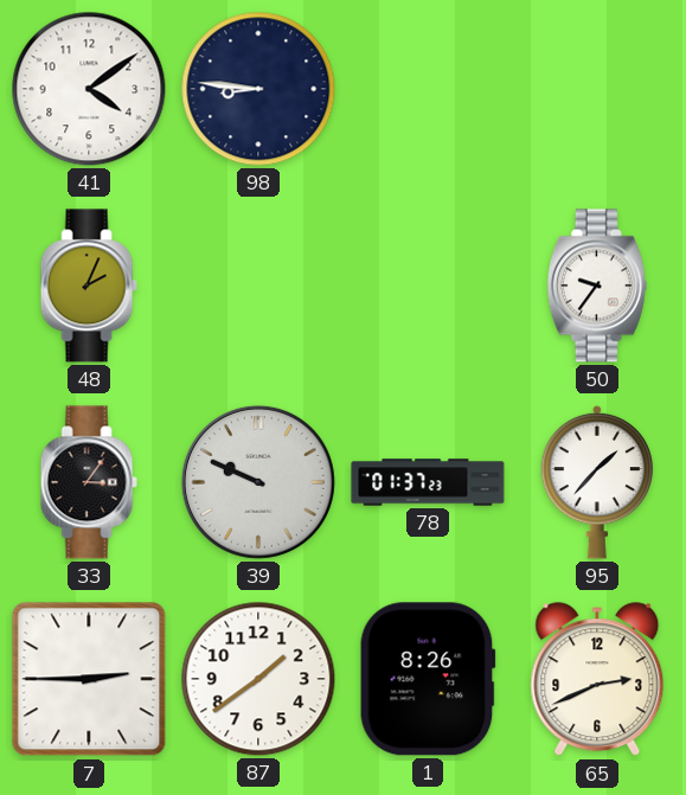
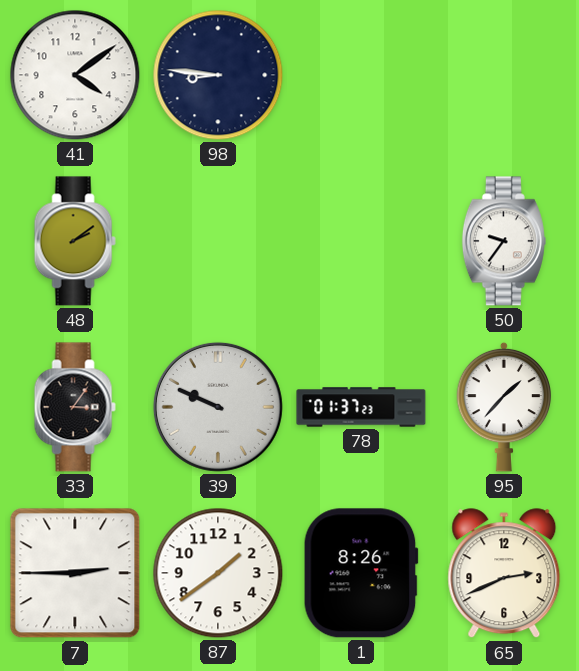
48: 2:04 -> 2:09 (75, 241)
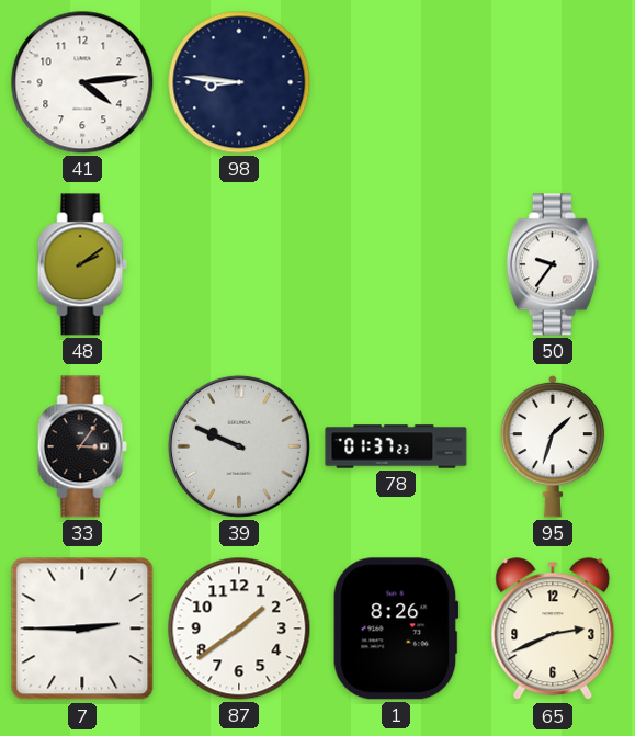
41: 4:09 -> 4:14 (82, 82)
95: 1:37 -> 1:33 (553, 446)
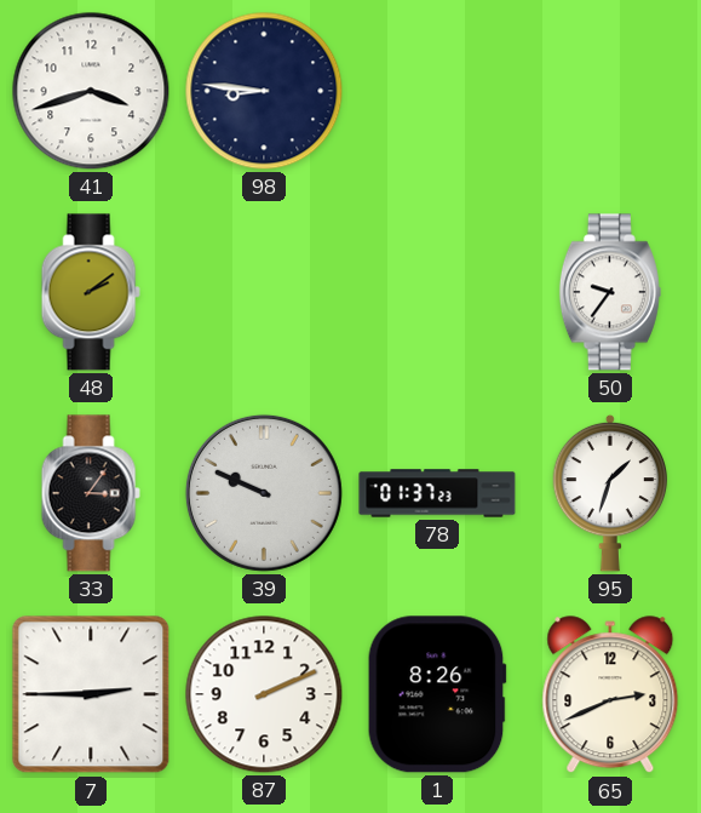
41: 4:14 -> 3:42 (91, 91)
87: 1:39 -> 2:11 (264, 694)
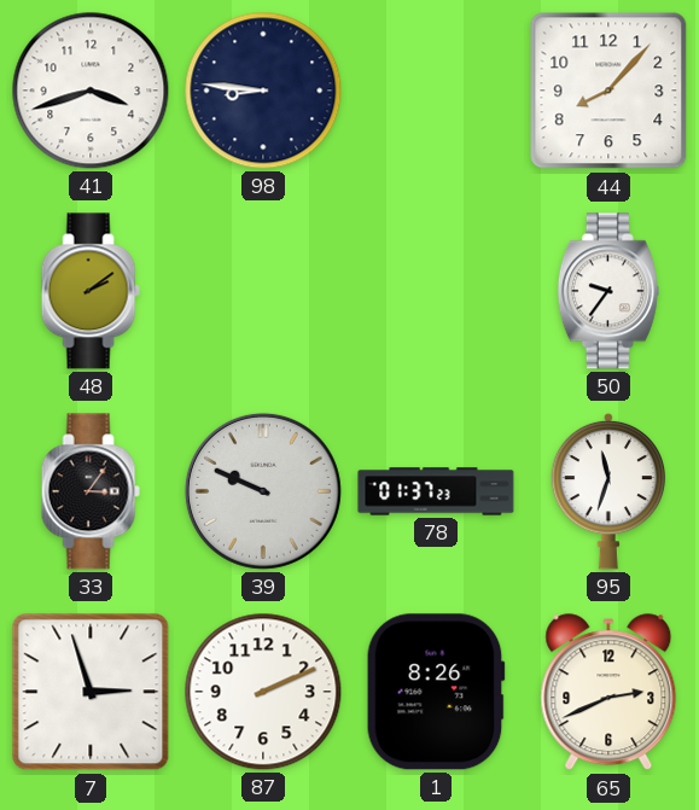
44: none -> 8:07 (608, 91)
95: 1:33 -> 11:33 (608, 491)
7: 2:45 -> 2:57 (91, 692)
